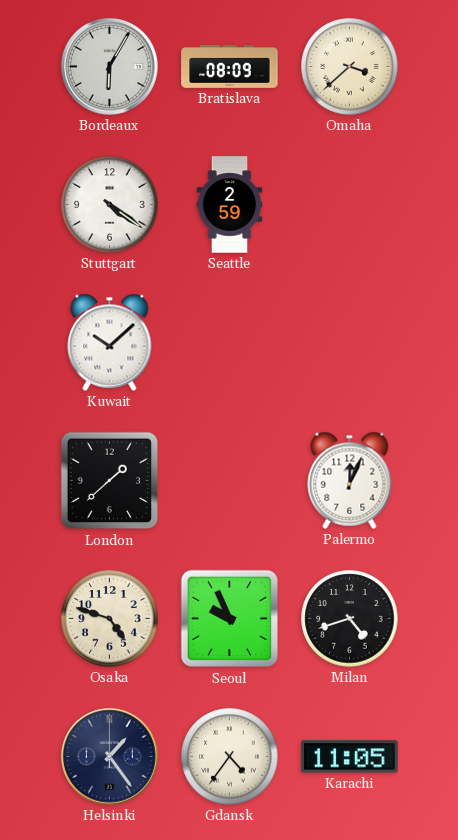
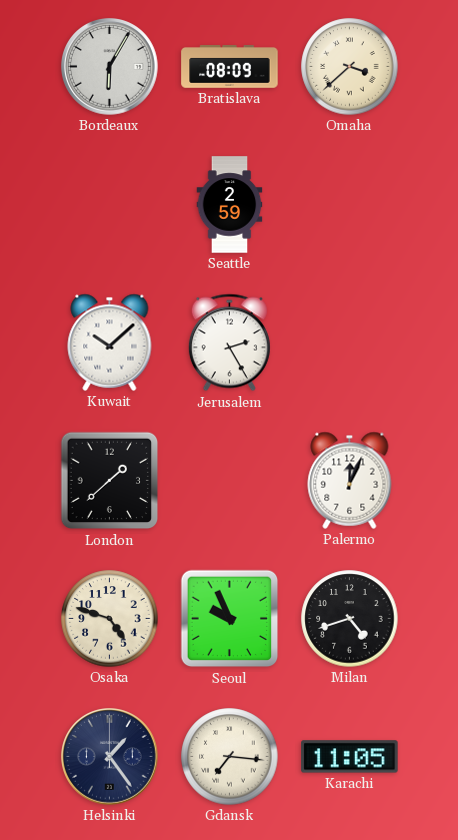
Stuttgart: 4:21 -> none (110, 205)
Jerusalem: none -> 2:25 (229, 343)
Gdansk: 4:36 -> 7:16 (230, 757)
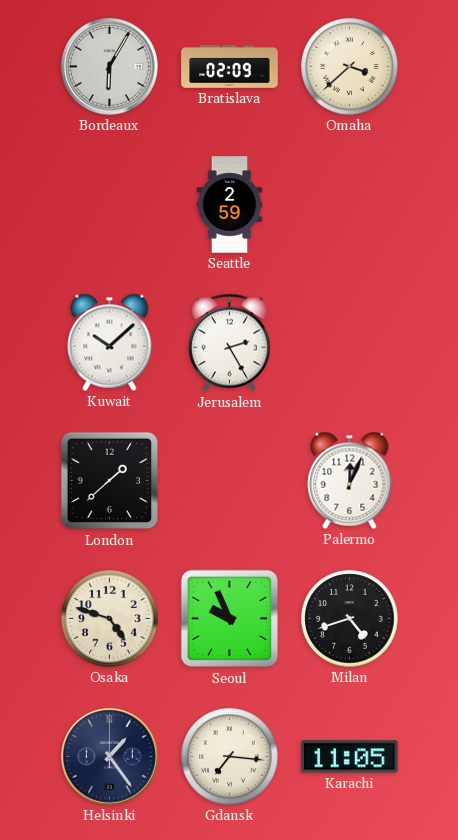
Bratislava: 08:09 -> 02:09 (230, 67)
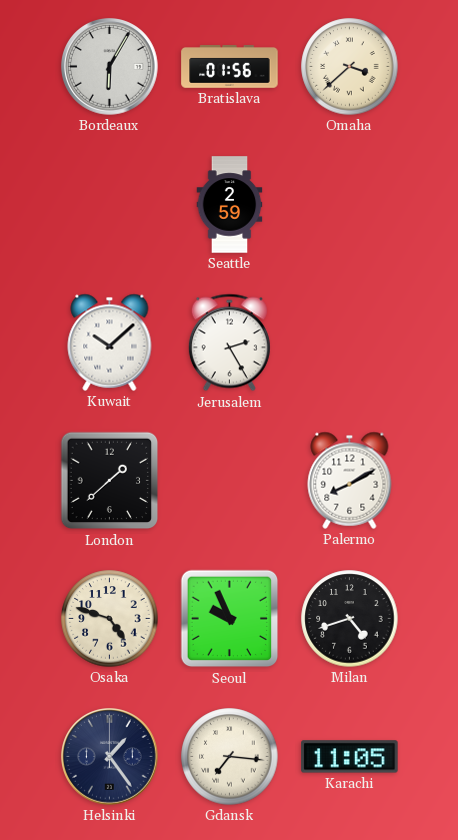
Bratislava: 02:09 -> 01:56 (230, 67)
Palermo: 12:04 -> 8:10 (350, 480)
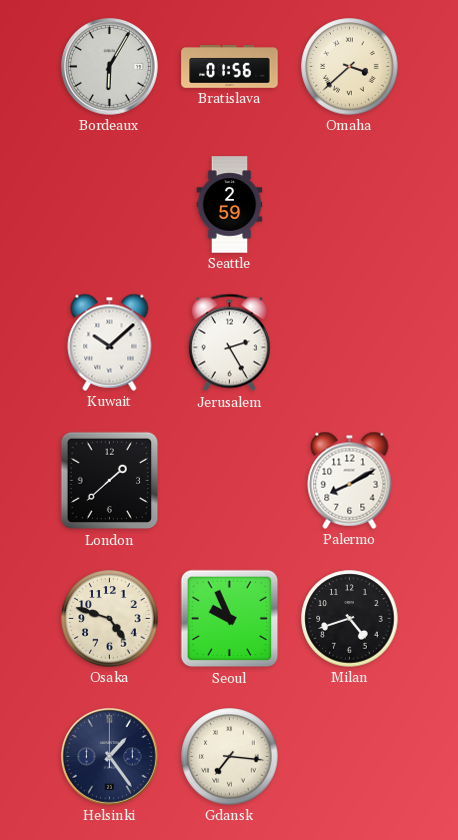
Karachi: 11:05 -> none (350, 757)
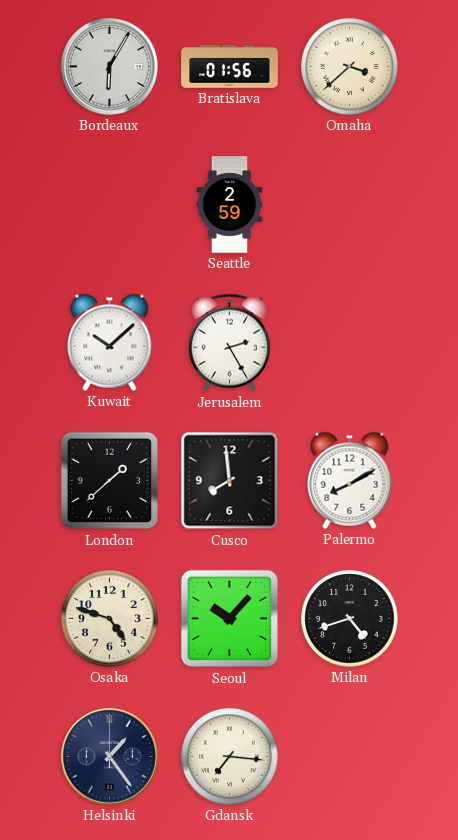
Cusco: none -> 7:59 (230, 481)
Seoul: 9:56 -> 10:07 (230, 619)
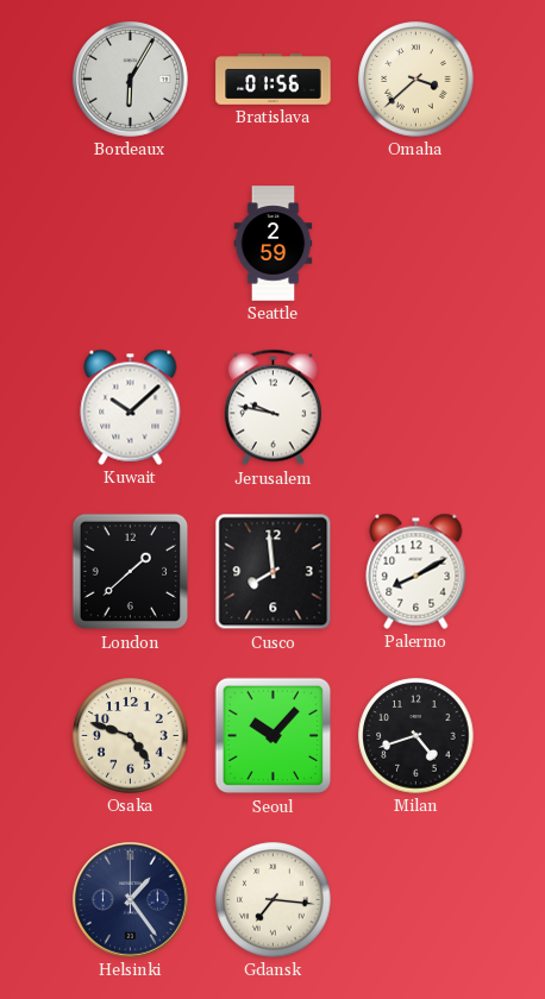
Jerusalem: 2:25 -> 9:47 (272, 408)
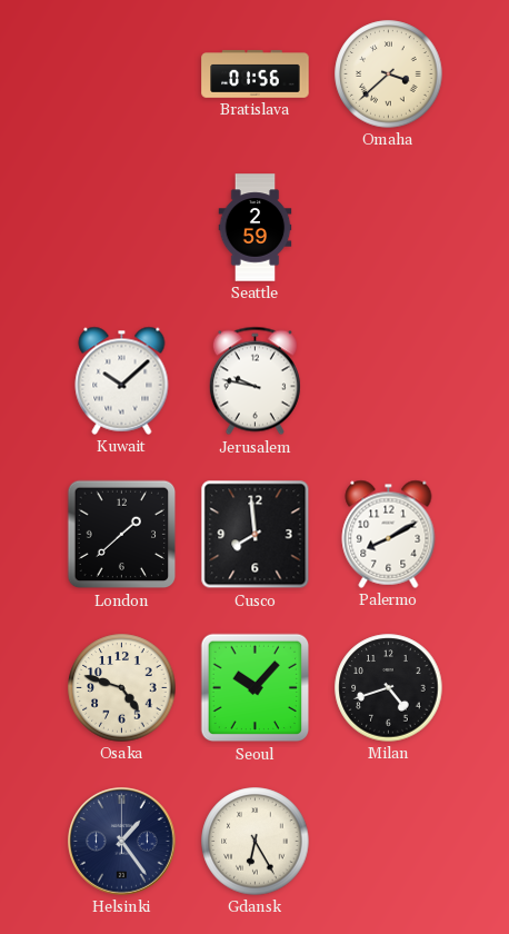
Bordeaux: 6:05 -> none (131, 80)
Gdansk: 7:16 -> 6:25 (256, 842)
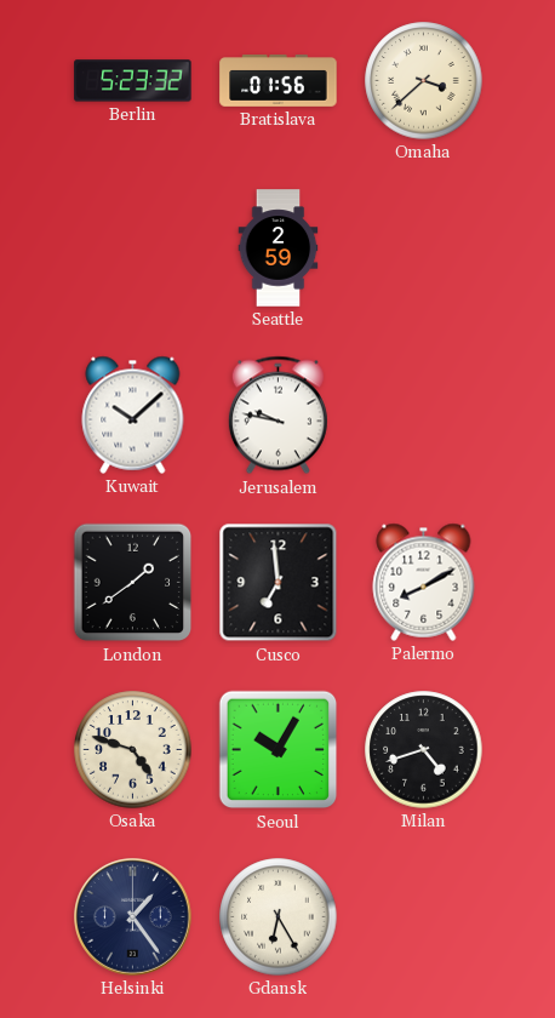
Berlin: none -> 5:23 (133, 81)
London: 1:38 -> 1:39 (133, 583)
Cusco: 7:59 -> 6:59 (279, 583)
Seoul: 10:07 -> 10:05 (279, 750)
